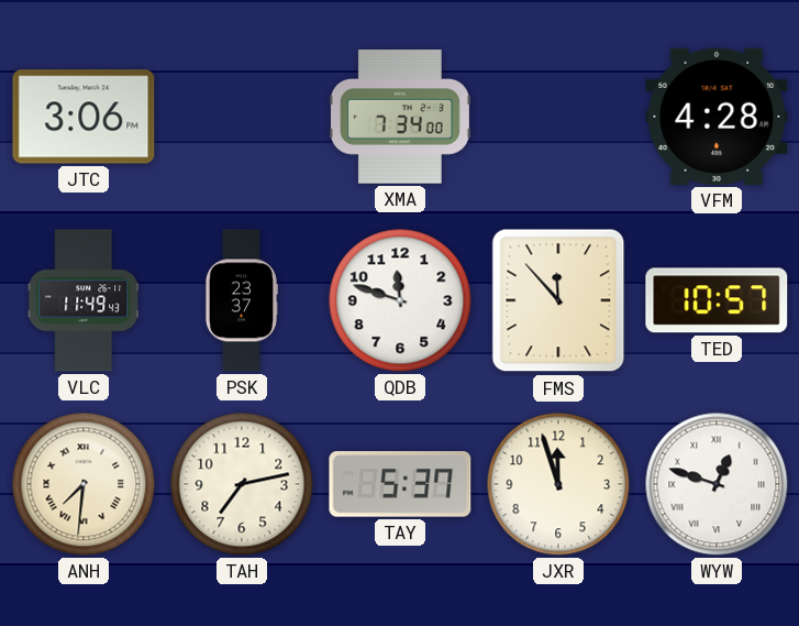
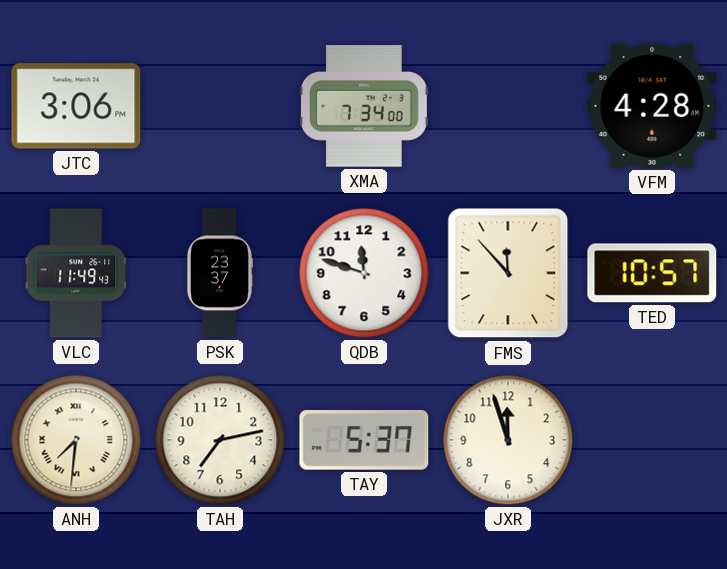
WYW: 12:48 -> none (717, 484)
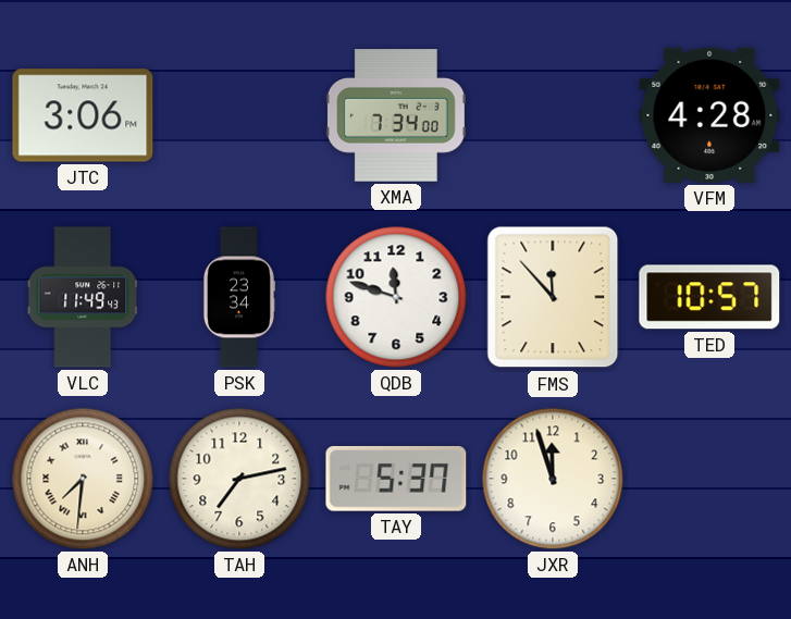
PSK: 23:37 -> 23:34 (238, 297)
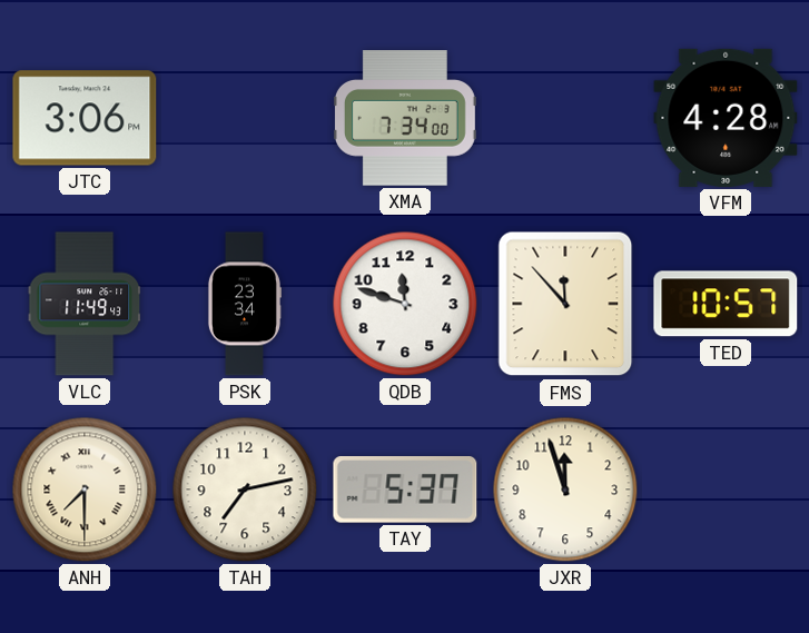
ANH: 7:31 -> 7:30 (85, 489)
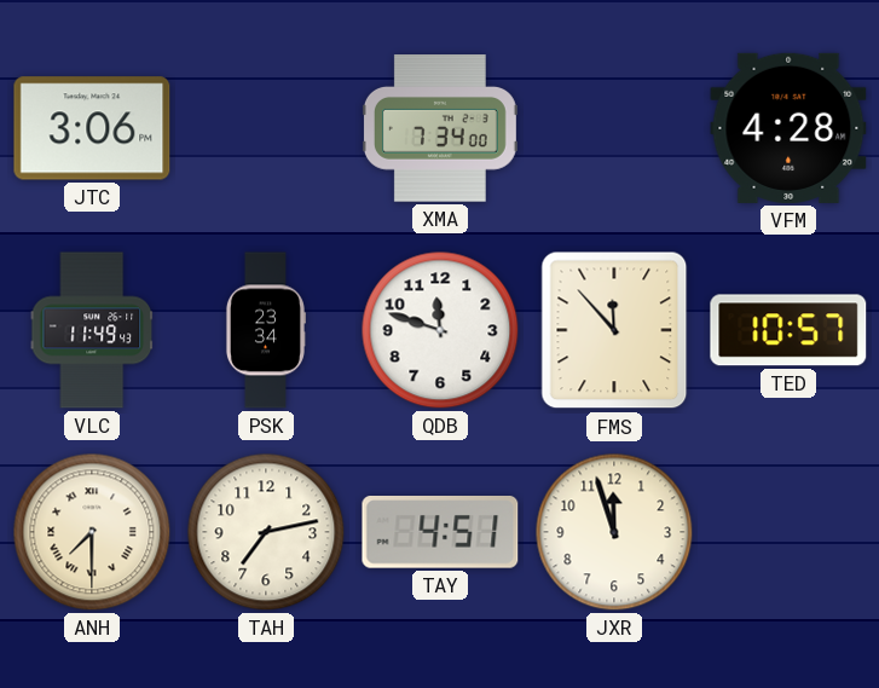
TAY: 5:37 -> 4:51 (440, 532)
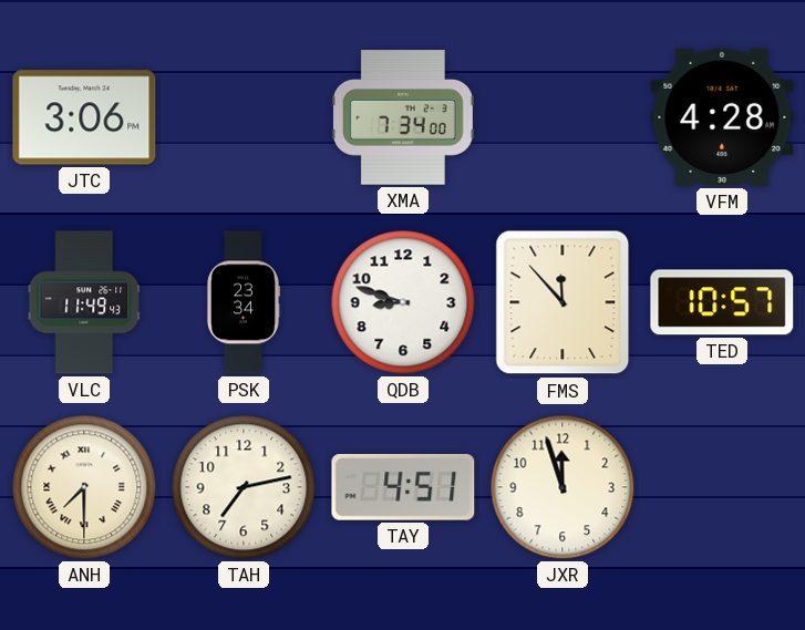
QDB: 11:48 -> 8:48 (403, 302)
